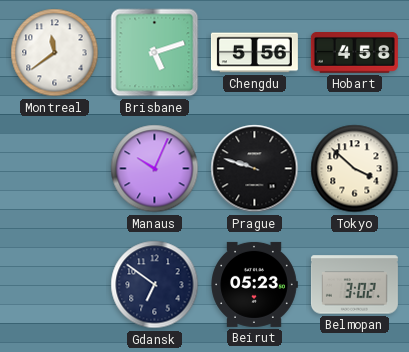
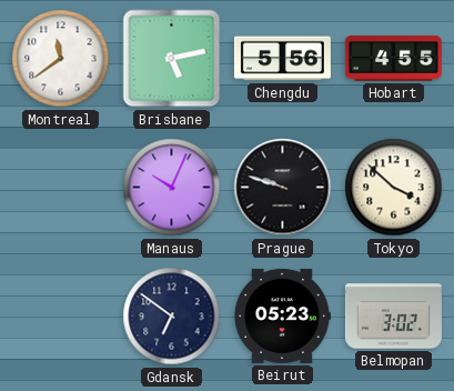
Brisbane: 5:12 -> 5:13 (172, 59)
Hobart: 4:58 -> 4:55 (393, 59)
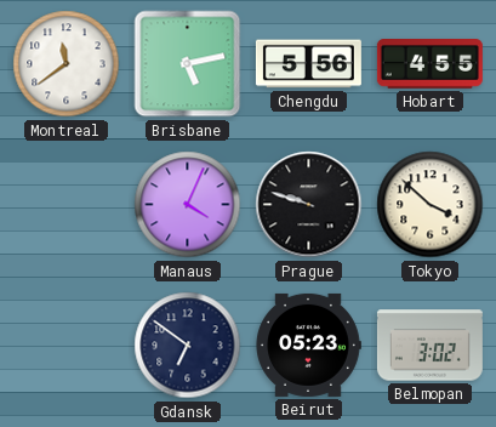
Manaus: 10:04 -> 4:04 (188, 205)
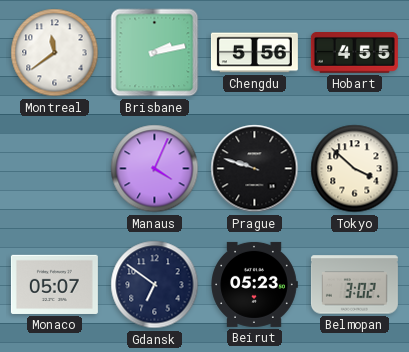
Brisbane: 5:13 -> 2:13 (155, 53)
Monaco: none -> 05:07 (54, 284)
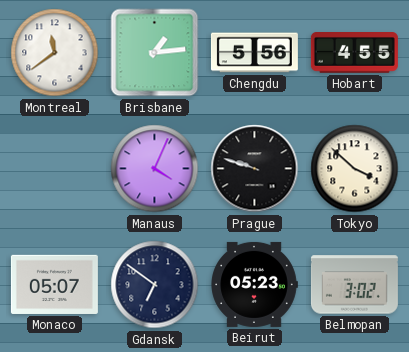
Brisbane: 2:13 -> 1:14 (155, 53)
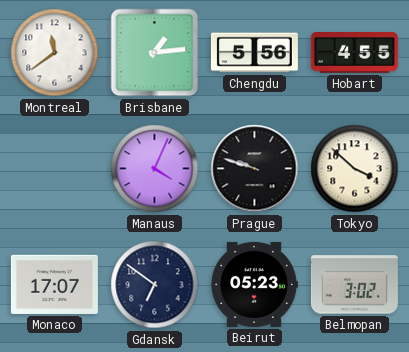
Monaco: 05:07 -> 17:07 (54, 284)
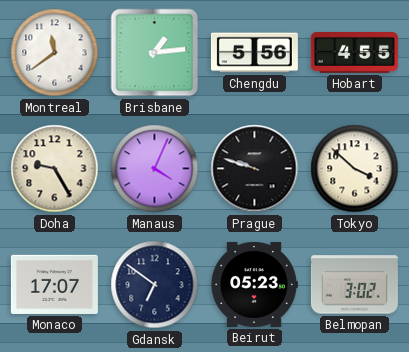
Doha: none -> 9:25 (55, 169)
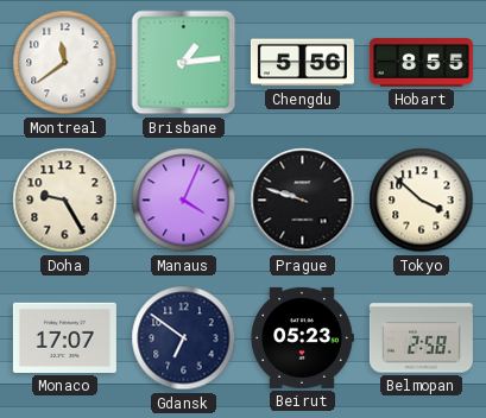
Hobart: 4:55 -> 8:55 (421, 63)
Belmopan: 3:02 -> 2:58 (421, 338)
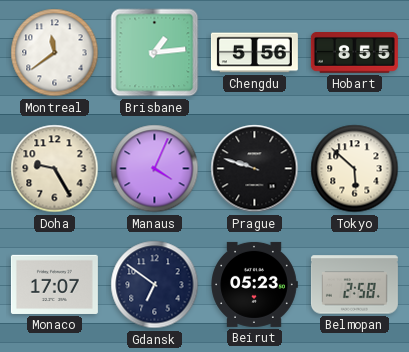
Tokyo: 3:52 -> 5:52 (355, 169)
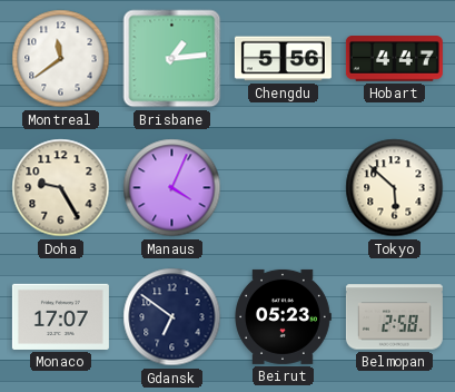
Hobart: 8:55 -> 4:47 (394, 59)
Prague: 9:48 -> none (255, 169)
